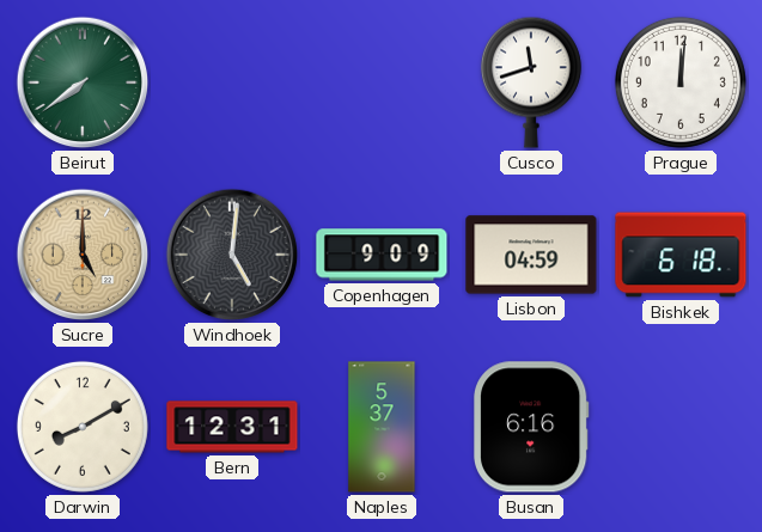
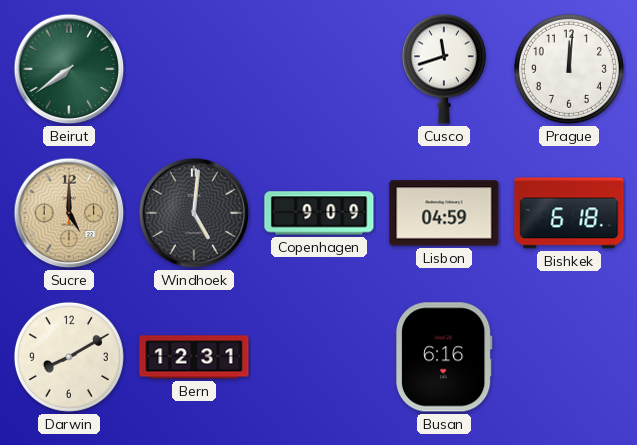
Naples: 5:37 -> none (382, 427)
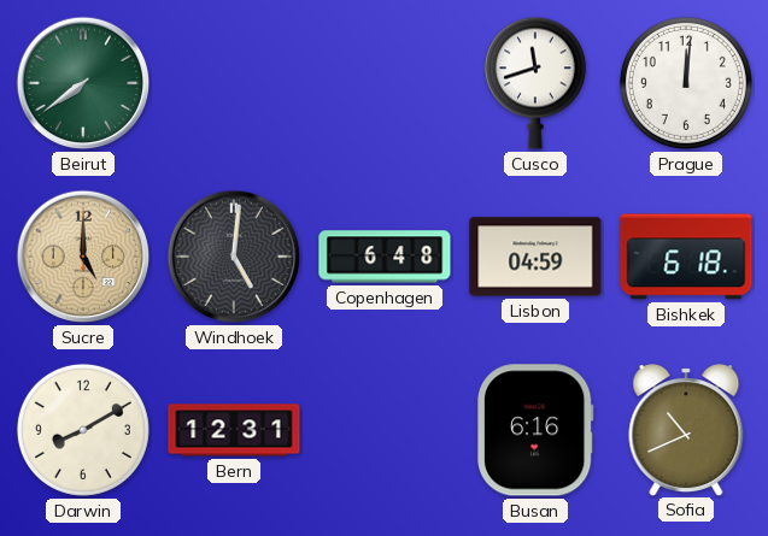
Copenhagen: 9:09 -> 6:48 (385, 257)
Sofia: none -> 10:41 (686, 430)
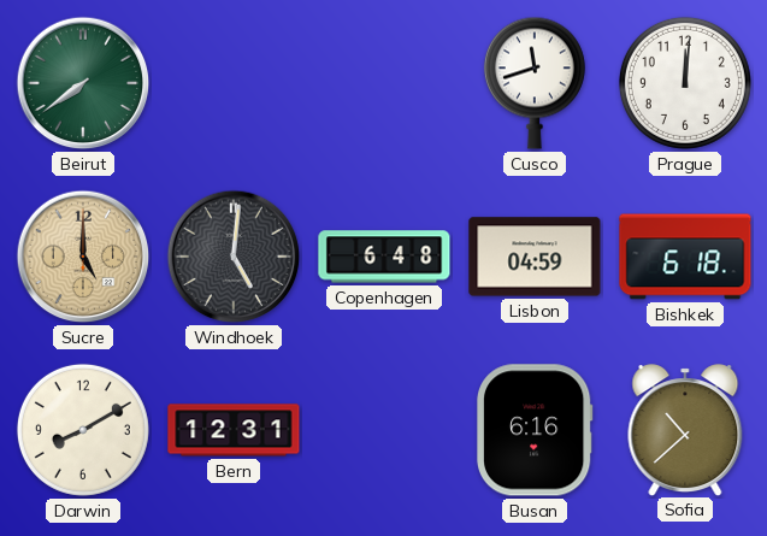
Sofia: 10:41 -> 10:38 (685, 430)
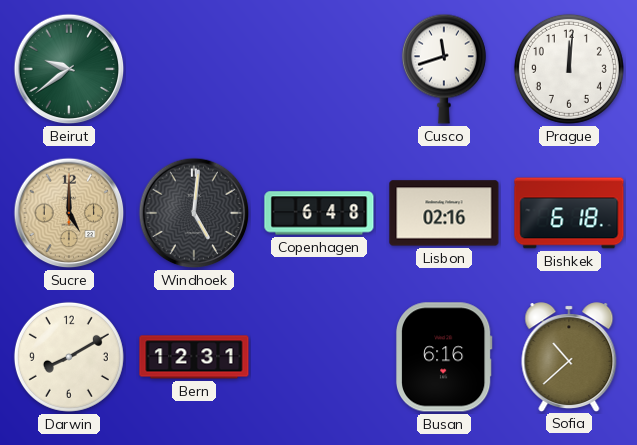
Beirut: 7:39 -> 9:39 (69, 69)
Lisbon: 04:59 -> 02:16 (444, 213)
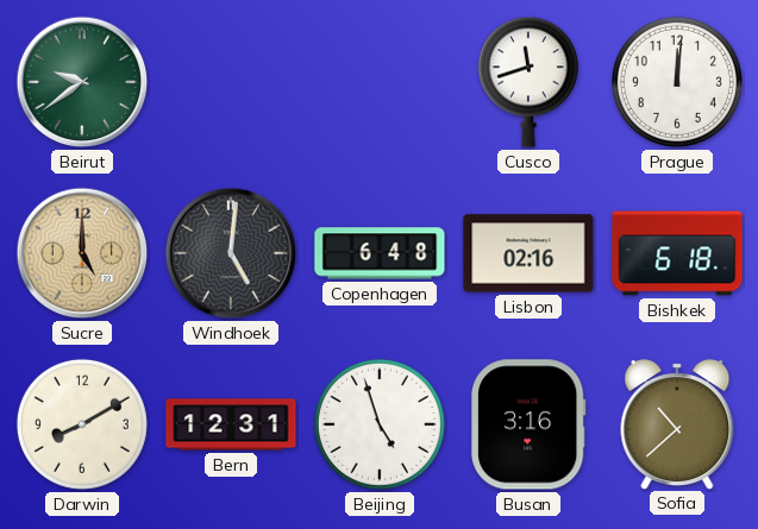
Beijing: none -> 4:57 (380, 424)
Busan: 6:16 -> 3:16 (528, 424)
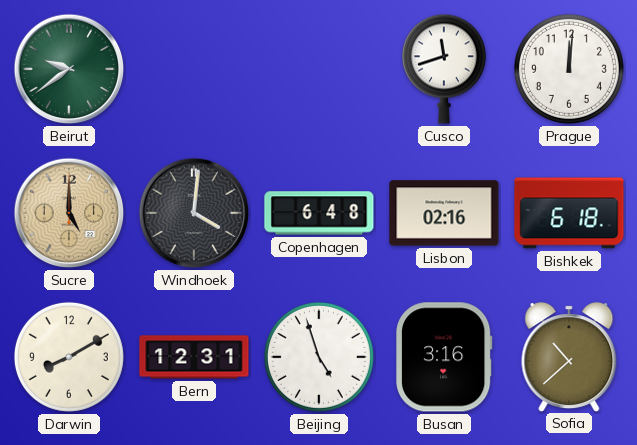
Windhoek: 5:01 -> 4:01 (194, 213)
